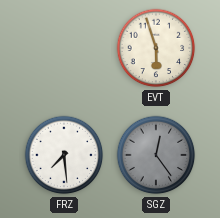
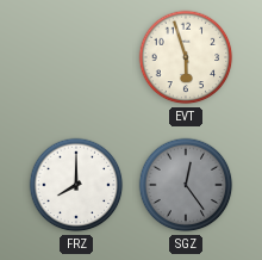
FRZ: 7:29 -> 8:00 (76, 185)
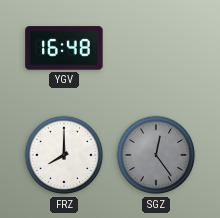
YGV: none -> 16:48 (64, 48)
EVT: 5:57 -> none (186, 57)
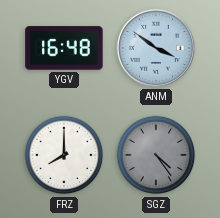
ANM: none -> 3:51 (156, 48)
SGZ: 12:24 -> 4:24 (156, 155)
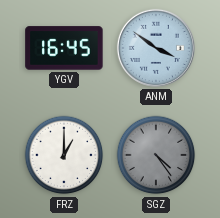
YGV: 16:48 -> 16:45 (64, 48)
FRZ: 8:00 -> 1:00 (64, 155)
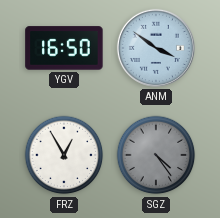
YGV: 16:45 -> 16:50 (64, 48)
FRZ: 1:00 -> 12:55 (64, 155)
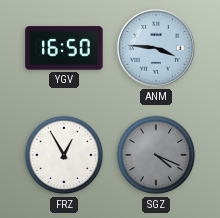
ANM: 3:51 -> 3:46 (156, 48)
SGZ: 4:24 -> 4:19 (156, 155)
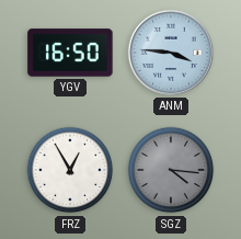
SGZ: 4:19 -> 4:16 (171, 170)
